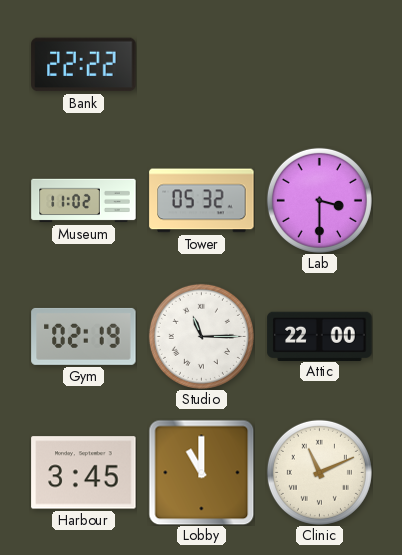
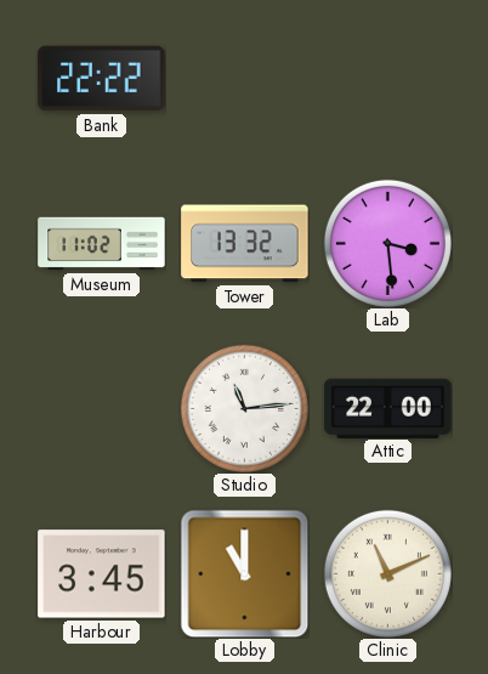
Tower: 05:32 -> 13:32 (245, 244)
Lab: 3:30 -> 3:29 (387, 243)
Gym: 02:19 -> none (84, 336)
Studio: 11:15 -> 11:14 (244, 408)
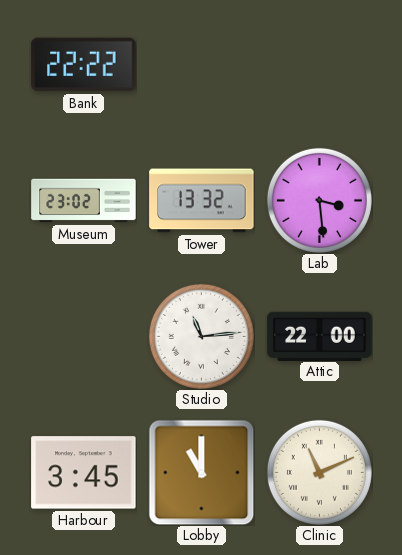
Museum: 11:02 -> 23:02 (84, 201)
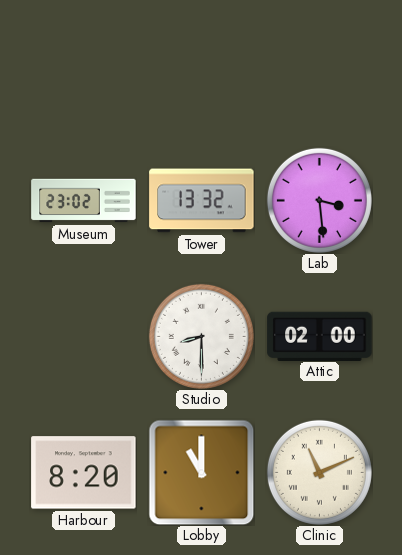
Bank: 22:22 -> none (84, 65)
Studio: 11:14 -> 8:30 (201, 336)
Attic: 22:00 -> 02:00 (320, 336)
Harbour: 3:45 -> 8:20 (84, 473)
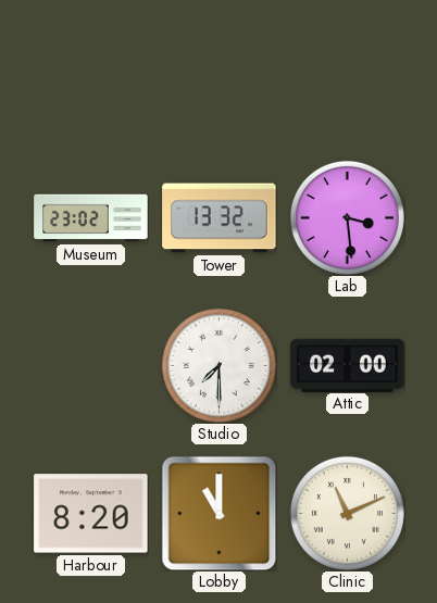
Studio: 8:30 -> 7:30 (218, 365)
